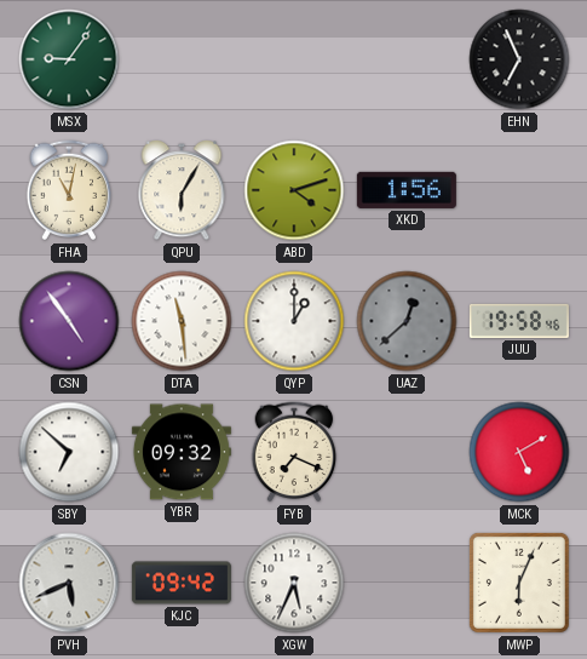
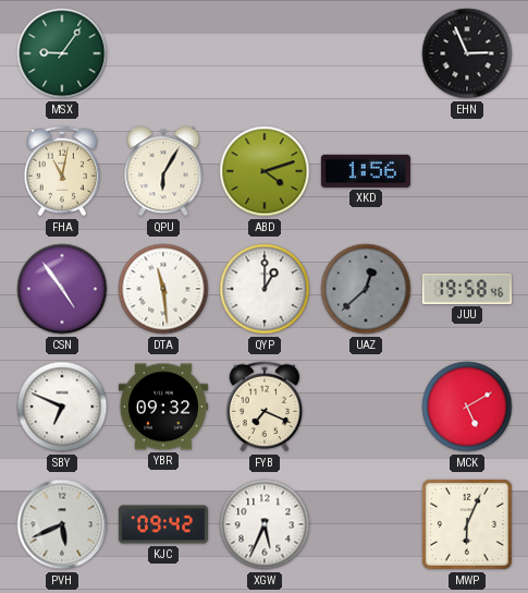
EHN: 6:56 -> 2:56 (467, 53)
SBY: 6:52 -> 6:49 (62, 407)
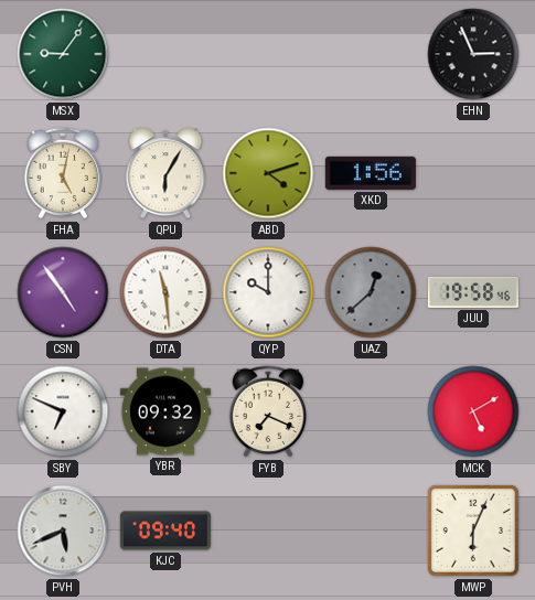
FHA: 11:02 -> 5:02 (63, 173)
QYP: 1:00 -> 10:00 (268, 292)
KJC: 09:42 -> 09:40 (165, 531)
XGW: 5:34 -> none (265, 524)
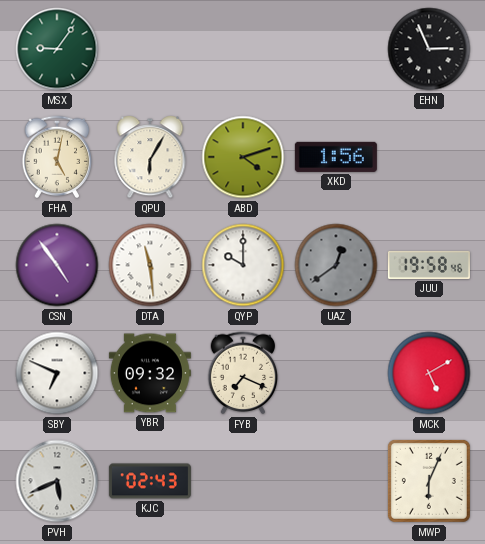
UAZ: 12:38 -> 12:39 (336, 265)
KJC: 09:40 -> 02:43 (150, 481)
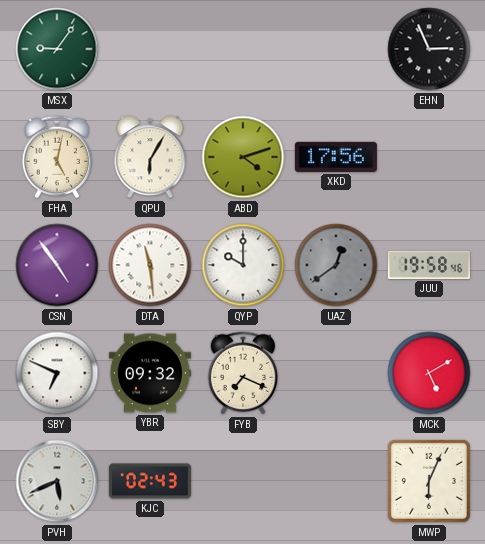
XKD: 1:56 -> 17:56 (336, 157)
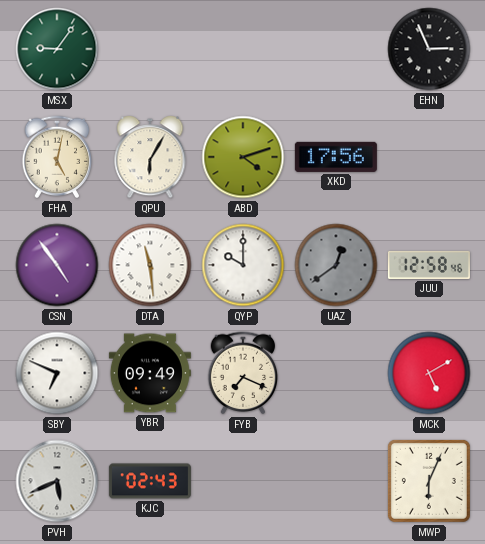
JUU: 19:58 -> 12:58 (429, 265)
YBR: 09:32 -> 09:49 (150, 373)
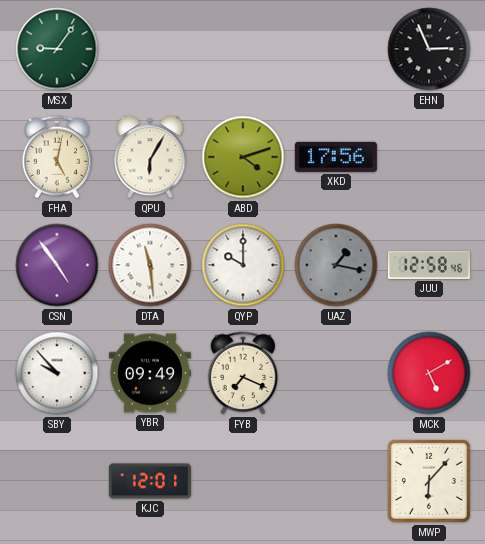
UAZ: 12:39 -> 1:17 (336, 265)
SBY: 6:49 -> 9:53 (57, 373)
PVH: 5:41 -> none (57, 481)
KJC: 02:43 -> 12:01 (150, 481)
MWP: 6:04 -> 6:07 (429, 481)
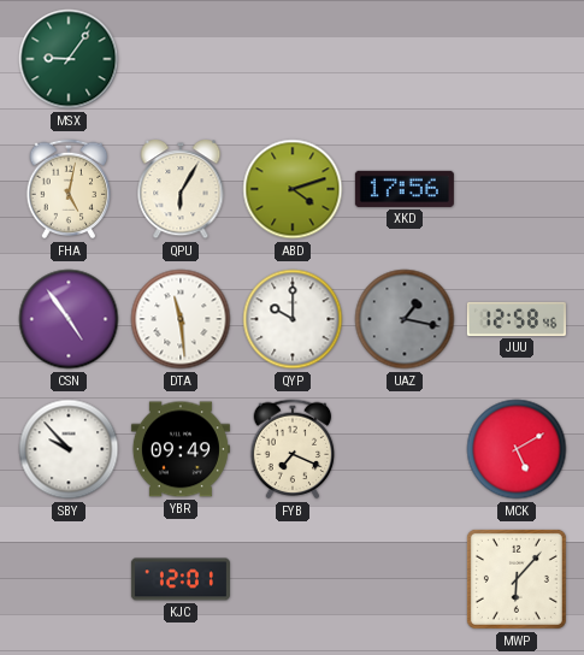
EHN: 2:56 -> none (429, 49)
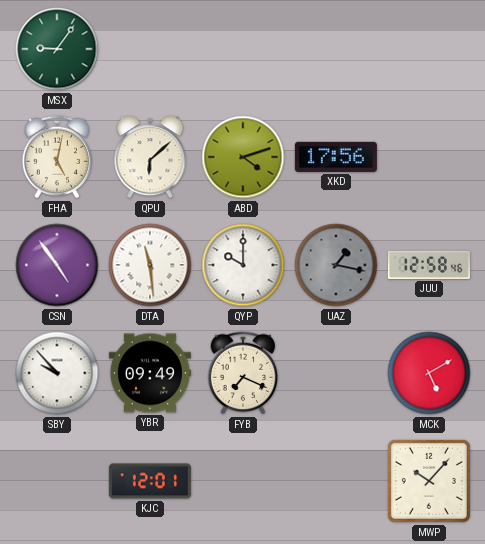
QPU: 6:05 -> 6:08 (150, 158)
MWP: 6:07 -> 10:07 (429, 481)
